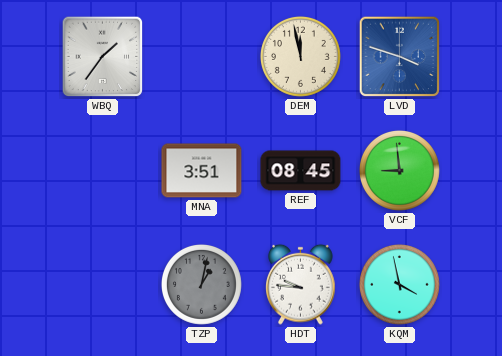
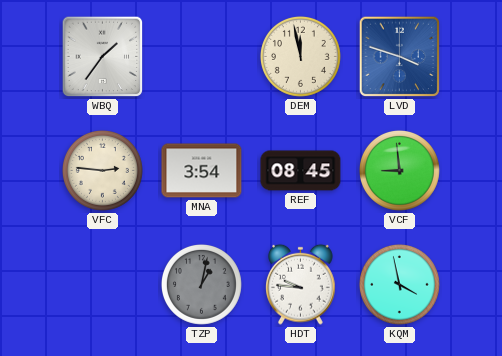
VFC: none -> 2:46 (102, 170)
MNA: 3:51 -> 3:54 (202, 171)
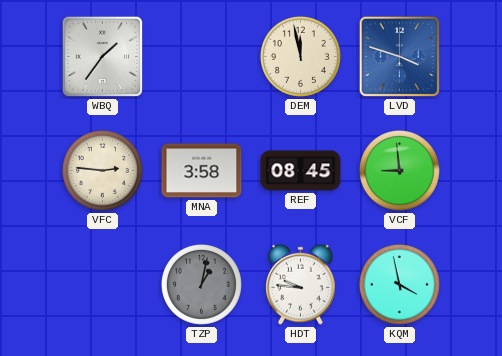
MNA: 3:54 -> 3:58 (202, 171)
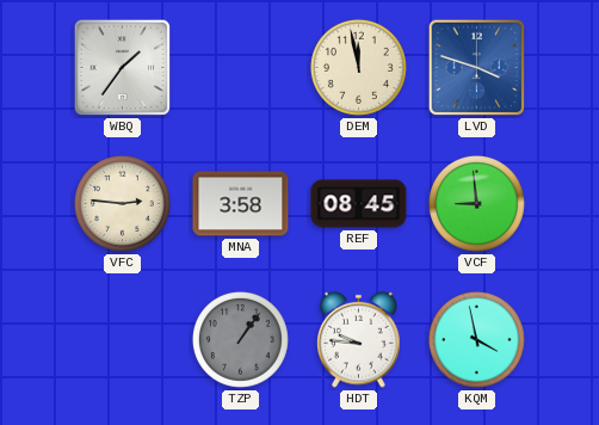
TZP: 1:02 -> 1:06 (240, 339)
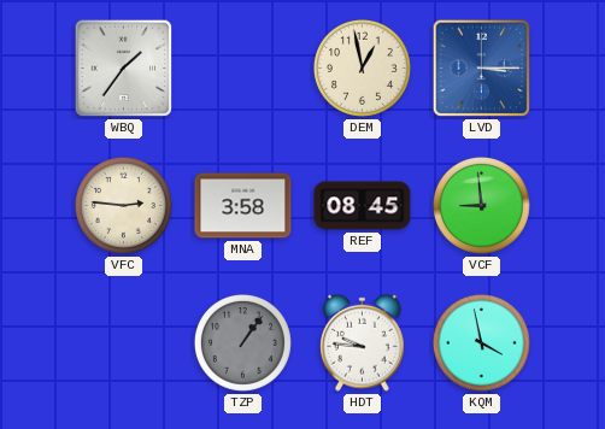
DEM: 11:58 -> 12:58 (362, 67)
LVD: 3:48 -> 3:15 (482, 69)
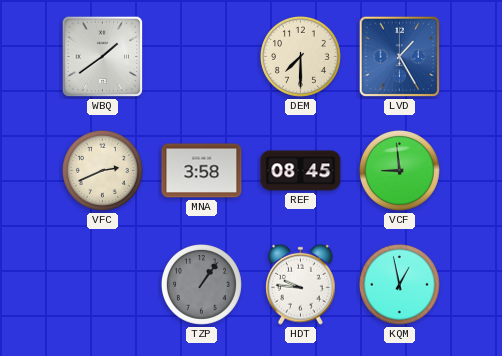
WBQ: 1:36 -> 1:39 (103, 57)
DEM: 12:58 -> 7:30 (300, 56)
LVD: 3:15 -> 1:25 (400, 57)
VFC: 2:46 -> 2:41 (102, 170)
KQM: 3:58 -> 12:58 (399, 284)
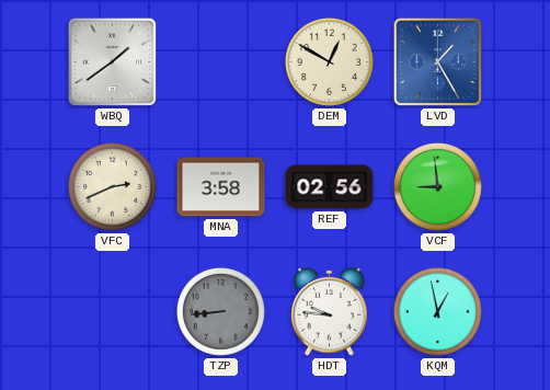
DEM: 7:30 -> 12:50 (329, 61)
REF: 08:45 -> 02:56 (330, 187)
TZP: 1:06 -> 8:44 (220, 311)
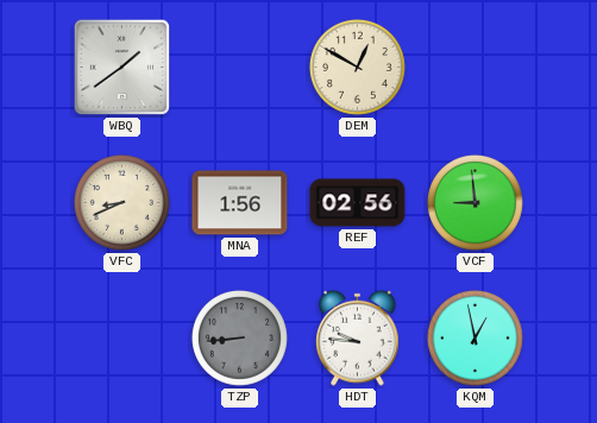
LVD: 1:25 -> none (438, 62)
VFC: 2:41 -> 8:41 (121, 202)
MNA: 3:58 -> 1:56 (240, 203)
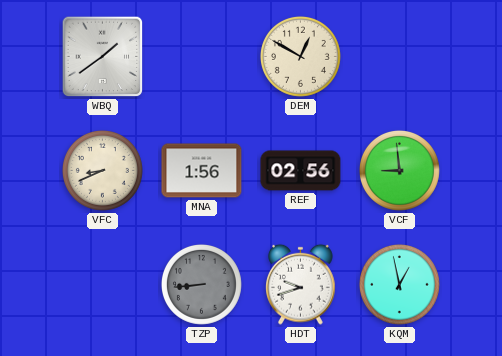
HDT: 9:46 -> 9:42 (301, 284)
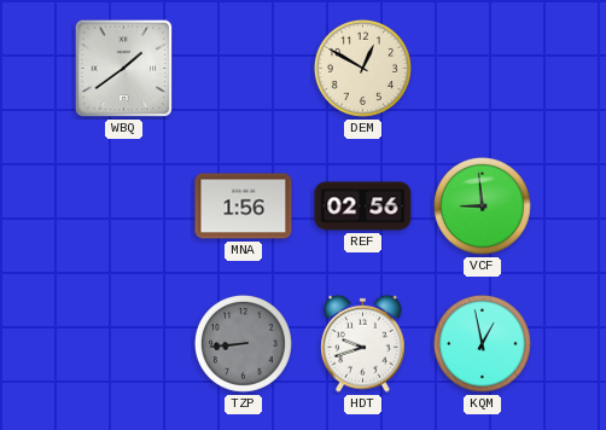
VFC: 8:41 -> none (102, 170)
